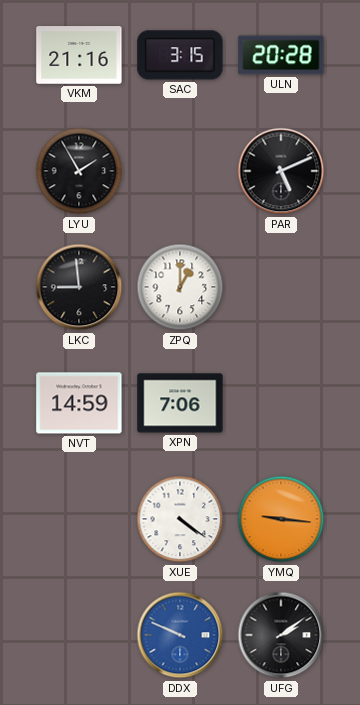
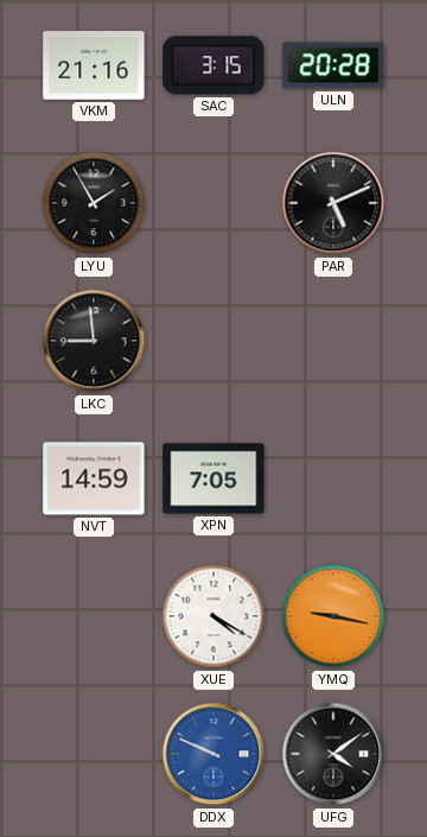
ZPQ: 1:00 -> none (180, 287)
XPN: 7:06 -> 7:05 (213, 478)
XUE: 4:21 -> 4:20 (213, 616)
YMQ: 9:16 -> 9:17 (333, 616)
UFG: 2:09 -> 4:09 (333, 754)
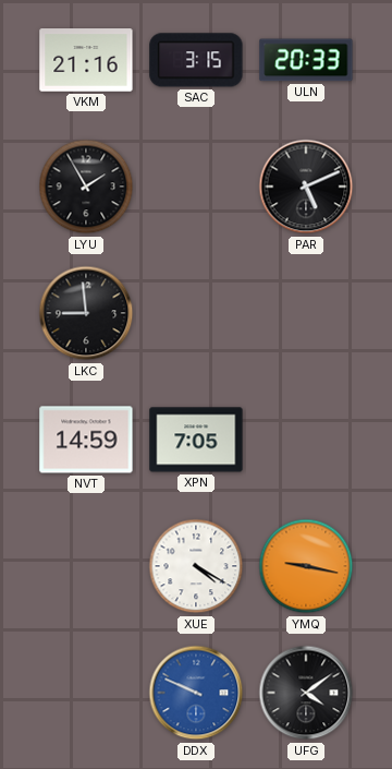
ULN: 20:28 -> 20:33 (306, 60)
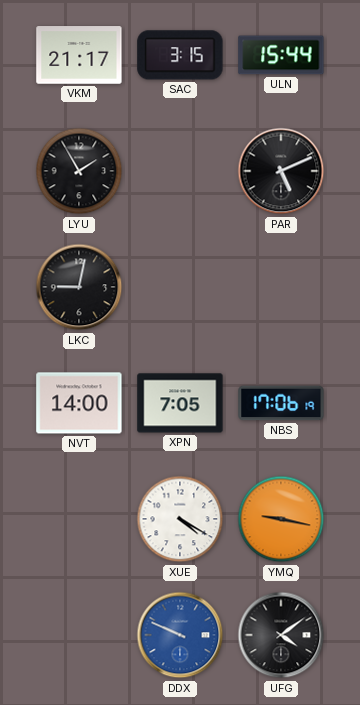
VKM: 21:16 -> 21:17 (79, 55)
ULN: 20:33 -> 15:44 (281, 55)
LKC: 8:59 -> 9:02 (79, 287)
NVT: 14:59 -> 14:00 (79, 403)
NBS: none -> 17:06 (281, 403)
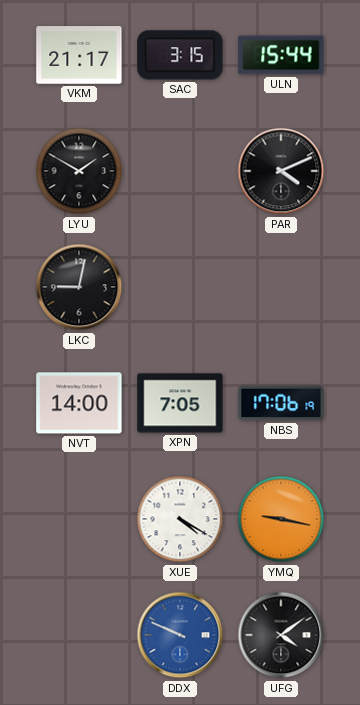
LYU: 1:55 -> 1:50 (79, 171)
PAR: 5:11 -> 4:11 (281, 171)
